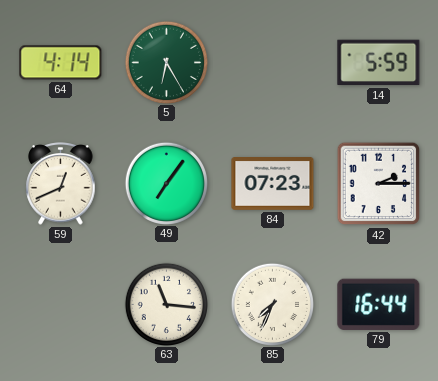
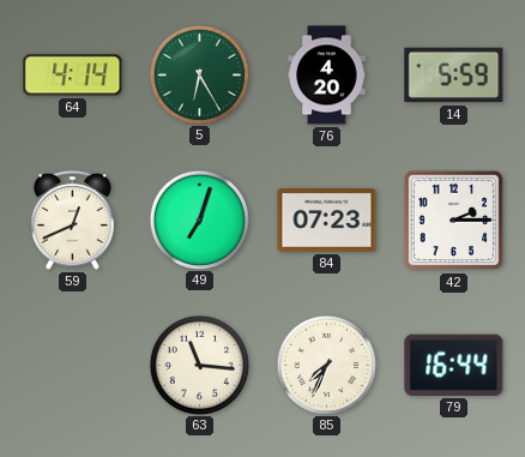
76: none -> 4:20 (327, 76)
49: 7:06 -> 7:03 (199, 220)
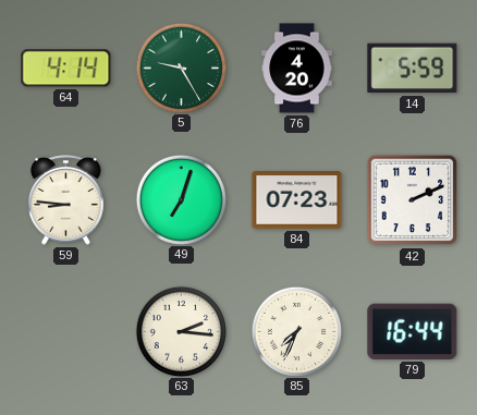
5: 6:25 -> 9:25 (181, 68)
59: 12:41 -> 8:46 (66, 200)
42: 2:15 -> 2:11 (413, 200)
63: 11:16 -> 2:16 (181, 331)
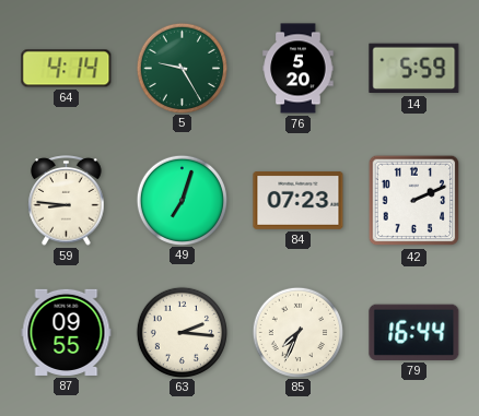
76: 4:20 -> 5:20 (299, 69)
87: none -> 09:55 (67, 332)
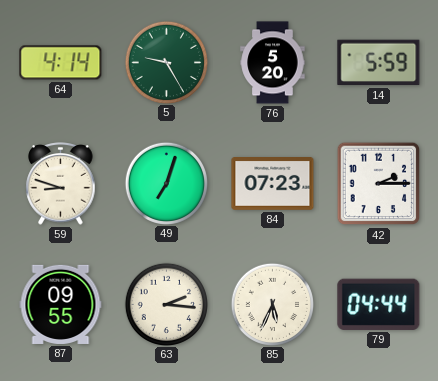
59: 8:46 -> 8:48 (61, 184)
42: 2:11 -> 2:15 (379, 184)
85: 7:34 -> 5:34 (272, 304)
79: 16:44 -> 04:44 (379, 304)
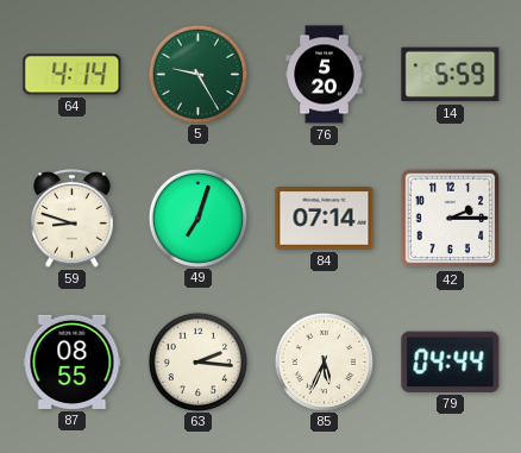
84: 07:23 -> 07:14 (325, 219)
87: 09:55 -> 08:55 (73, 361)
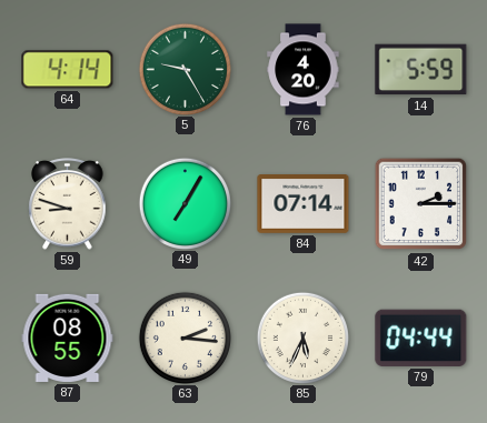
76: 5:20 -> 4:20 (304, 70)
49: 7:03 -> 7:05 (185, 203)
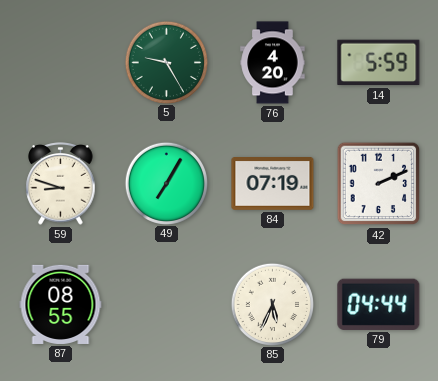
64: 4:14 -> none (68, 70)
84: 07:14 -> 07:19 (273, 184)
42: 2:15 -> 2:11 (379, 184)
63: 2:16 -> none (185, 338)
